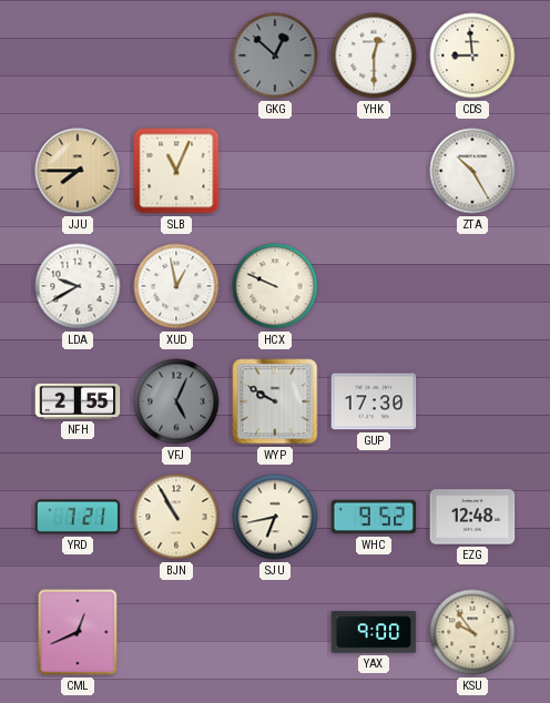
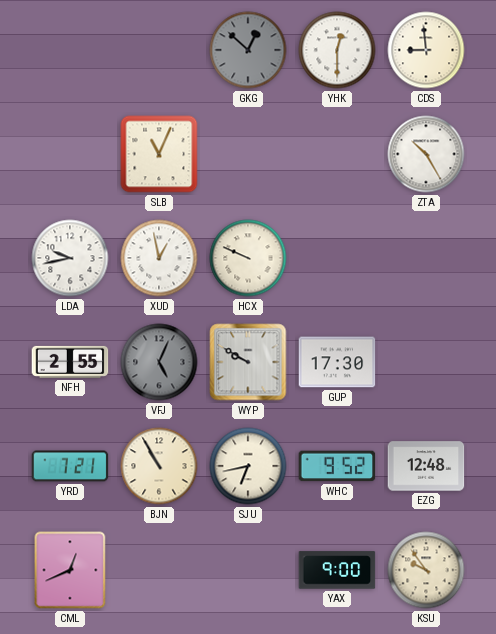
JJU: 7:45 -> none (78, 171)
LDA: 9:40 -> 9:43 (70, 258)
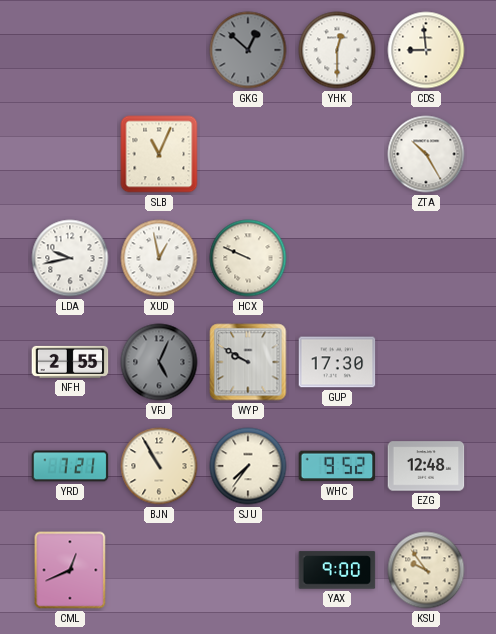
SJU: 6:43 -> 7:36 (248, 466)
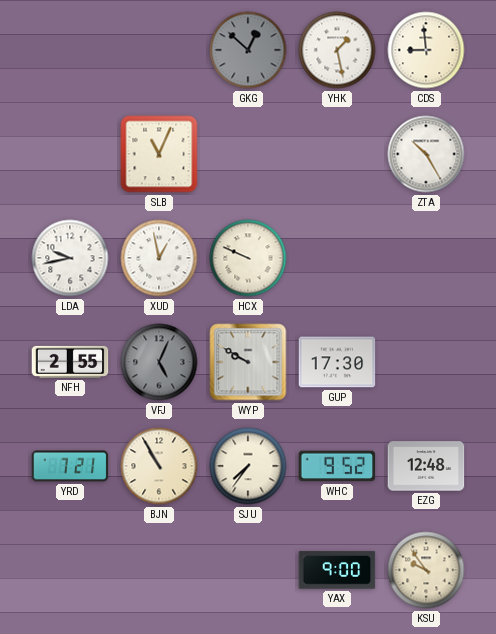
YHK: 12:30 -> 1:28 (337, 50)
CML: 12:41 -> none (70, 570)
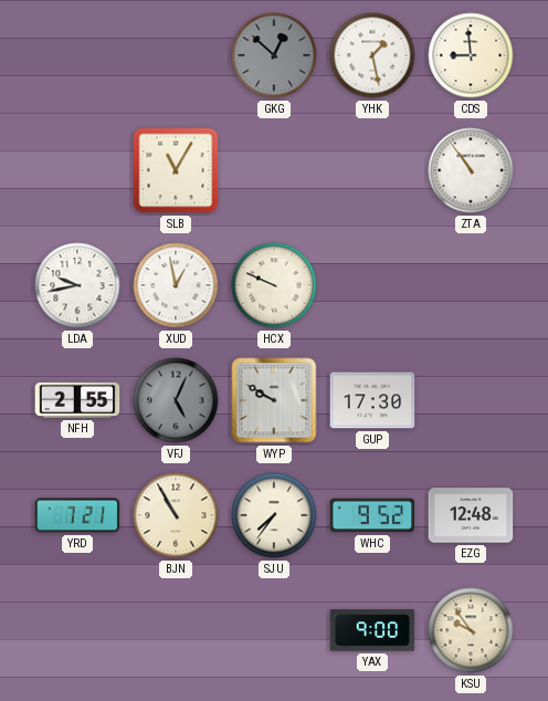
SLB: 11:04 -> 11:05 (176, 170)
ZTA: 10:25 -> 10:54 (471, 170)
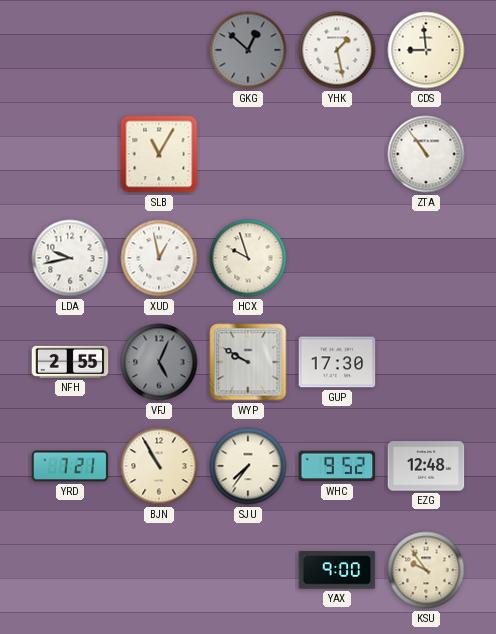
HCX: 9:49 -> 9:57 (248, 258)
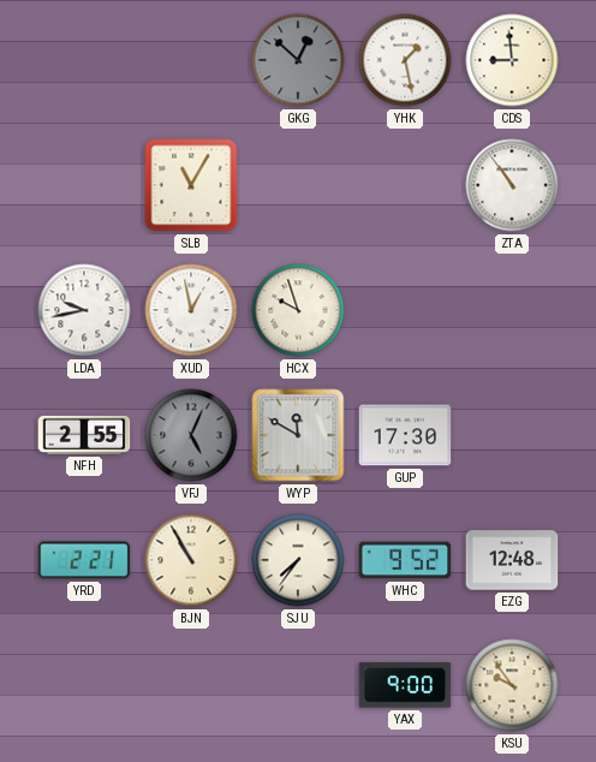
WYP: 9:50 -> 11:50 (298, 435)
YRD: 7:21 -> 2:21 (84, 560)
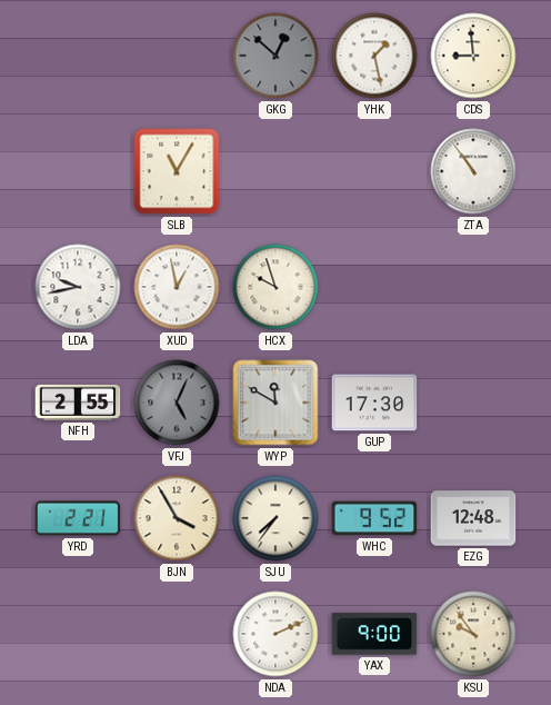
BJN: 10:55 -> 3:55 (177, 518)
NDA: none -> 2:11 (275, 634)
